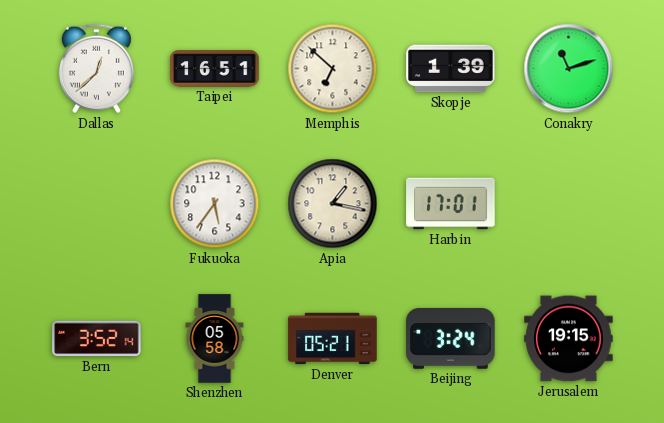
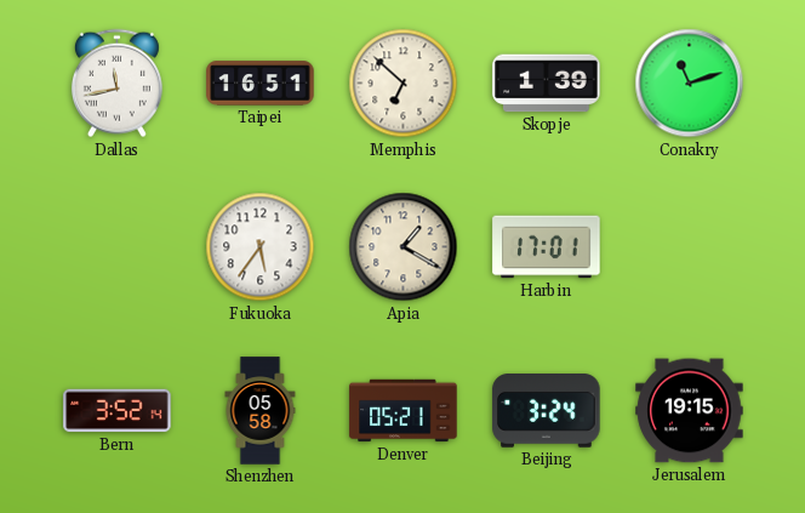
Dallas: 12:38 -> 11:43 (116, 84)
Apia: 1:17 -> 1:20 (404, 247)
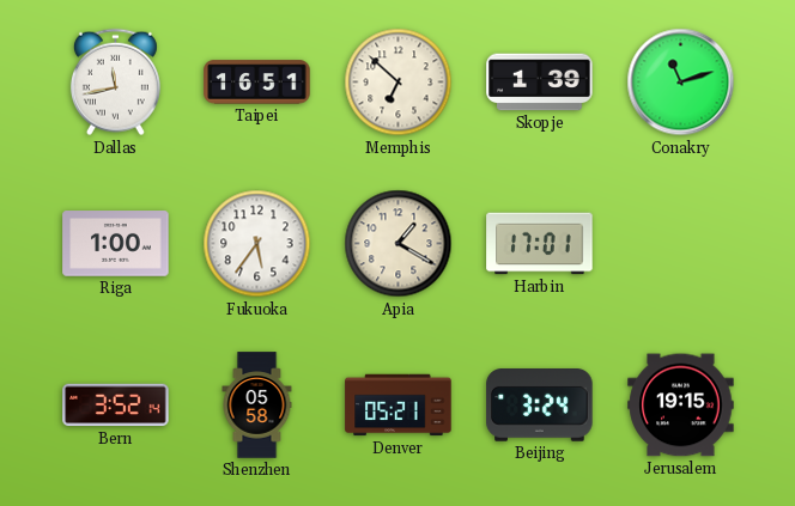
Riga: none -> 1:00 (116, 244)
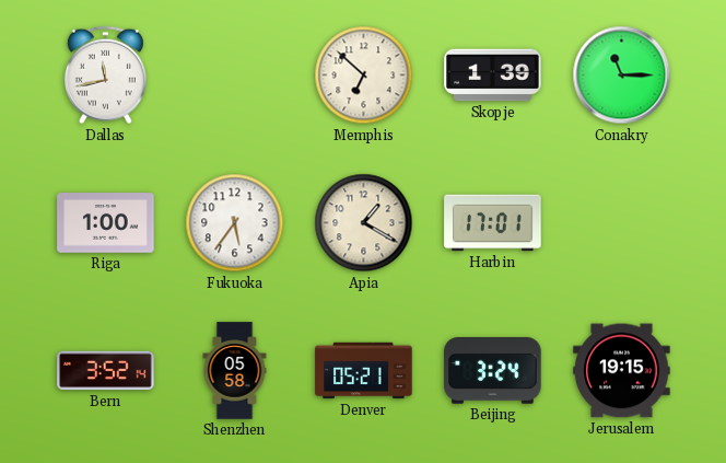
Taipei: 16:51 -> none (257, 83)
Conakry: 11:12 -> 11:15 (622, 76)
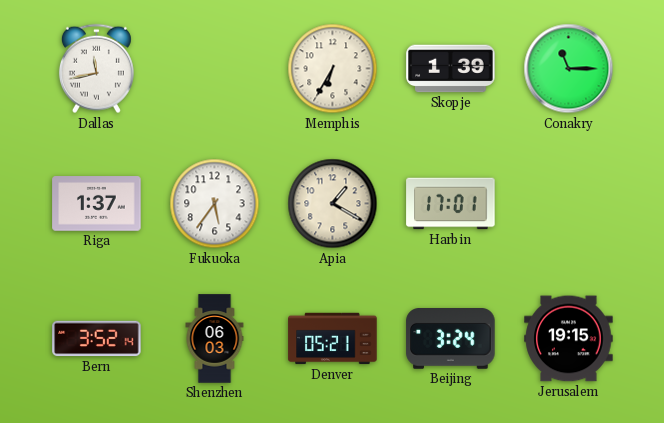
Memphis: 6:52 -> 6:35 (333, 69)
Riga: 1:00 -> 1:37 (97, 204)
Shenzhen: 05:58 -> 06:03 (215, 339)
